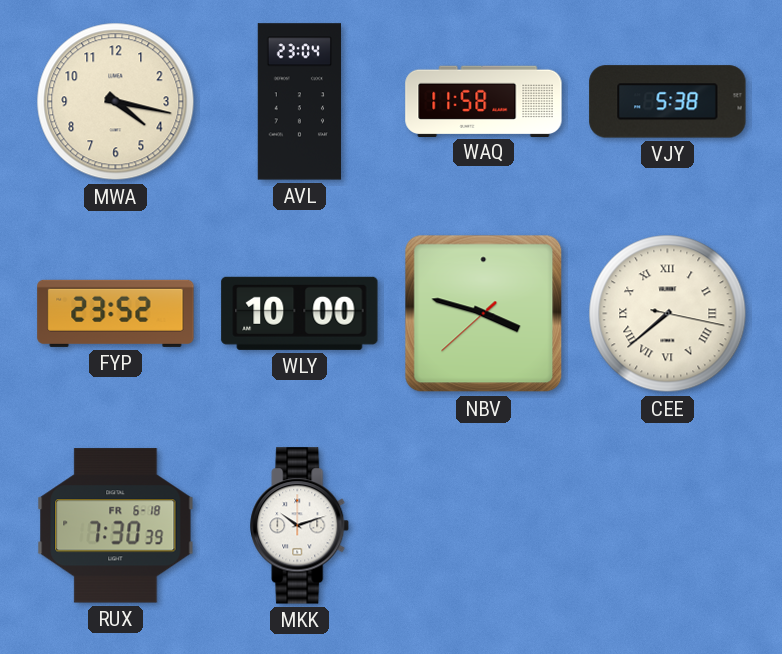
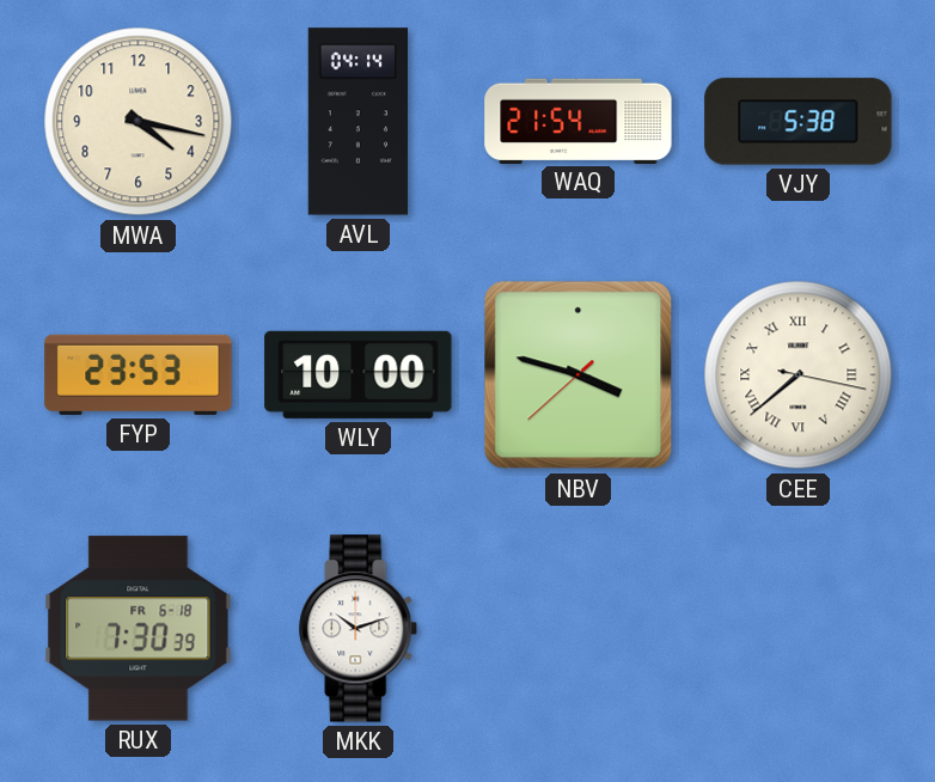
AVL: 23:04 -> 04:14 (357, 122)
WAQ: 11:58 -> 21:54 (579, 121)
FYP: 23:52 -> 23:53 (139, 374)
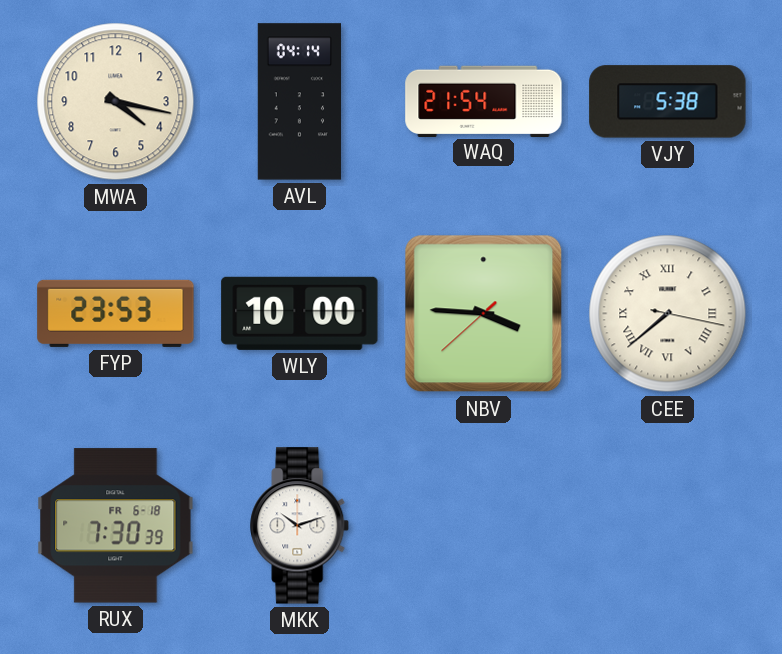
NBV: 3:47 -> 3:45 (484, 314)
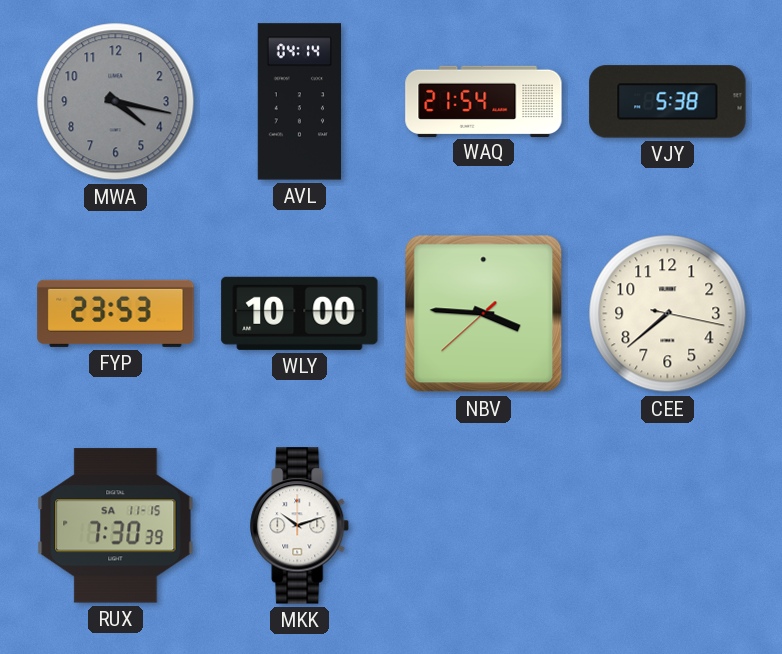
MWA dial: cream -> grey (116, 102)
CEE numerals: Roman -> Arabic (668, 314)
RUX date: FR 6-18 -> SA 11-15 (116, 526)
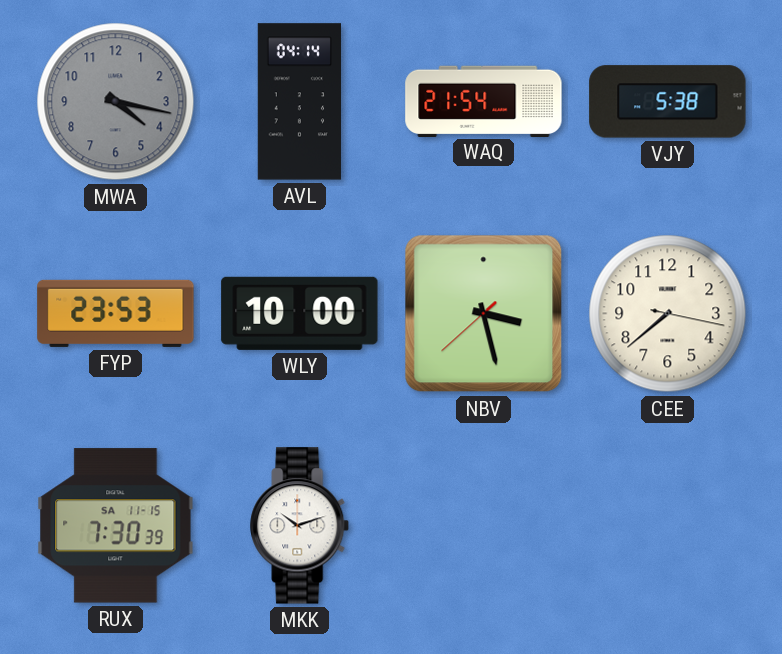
NBV: 3:45 -> 3:27 (484, 314)
